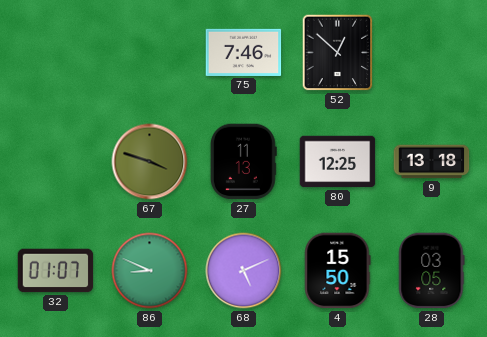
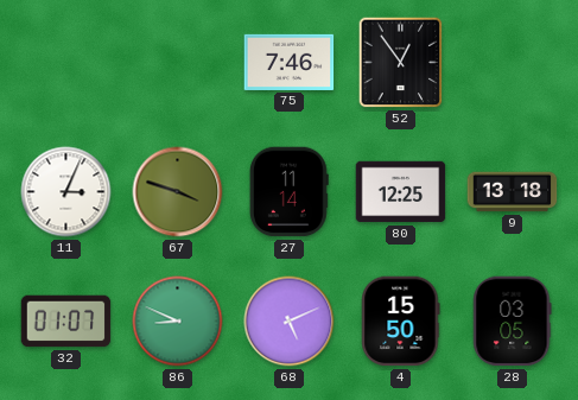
52: 12:52 -> 12:54 (401, 63)
11: none -> 3:04 (66, 192)
27: 11:13 -> 11:14 (288, 192)
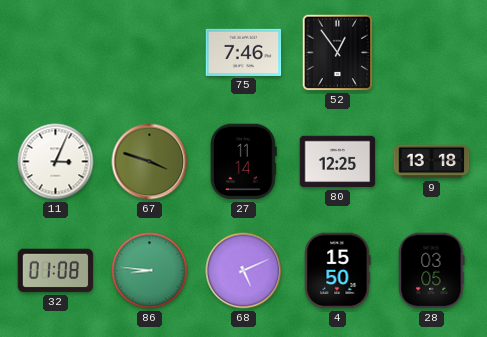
32: 01:07 -> 01:08 (56, 271)
86: 8:49 -> 8:46 (150, 271)
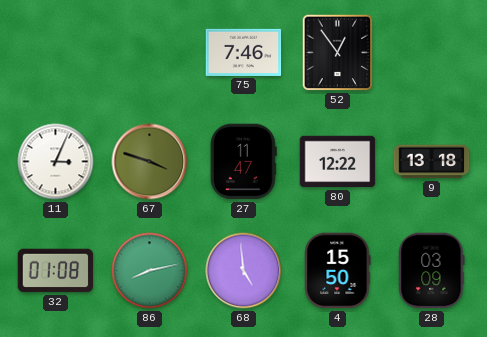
27: 11:14 -> 11:47 (243, 162)
80: 12:25 -> 12:22 (338, 162)
86: 8:46 -> 8:13 (150, 271)
68: 5:11 -> 4:59 (244, 271)
28: 03:05 -> 03:09 (432, 271)
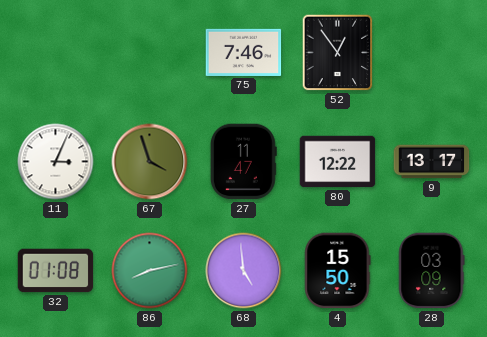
67: 3:48 -> 3:57 (150, 162)
9: 13:18 -> 13:17 (432, 162)
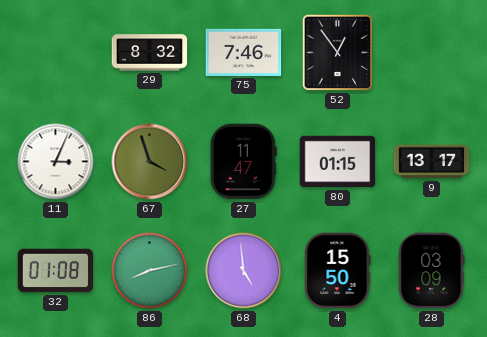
29: none -> 8:32 (150, 53)
80: 12:22 -> 01:15 (338, 162)
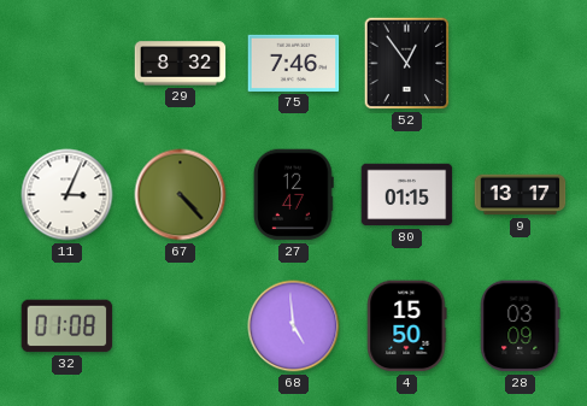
67: 3:57 -> 4:23 (181, 195)
27: 11:47 -> 12:47 (293, 195)
86: 8:13 -> none (150, 271)
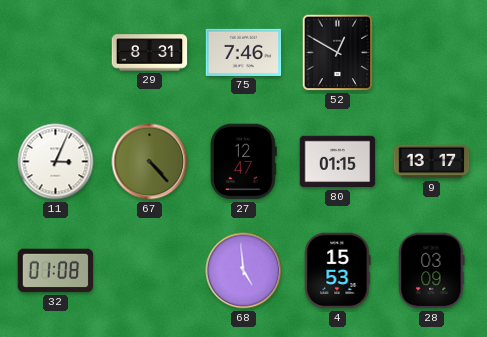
29: 8:32 -> 8:31 (150, 53)
52: 12:54 -> 12:50 (338, 53)
4: 15:50 -> 15:53 (338, 271)
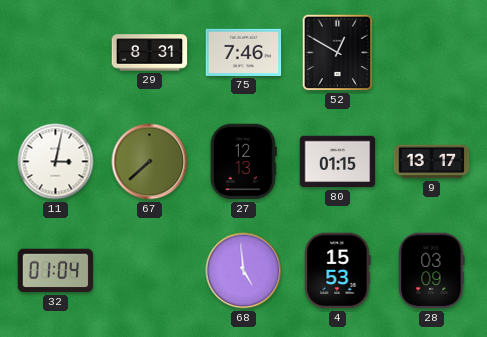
11: 3:04 -> 3:02 (56, 162)
67: 4:23 -> 7:38 (150, 162)
27: 12:47 -> 12:13 (243, 162)
32: 01:08 -> 01:04 (56, 271)
